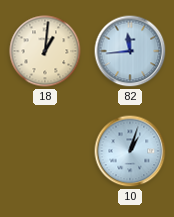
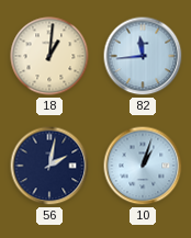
56: none -> 2:02 (49, 166)
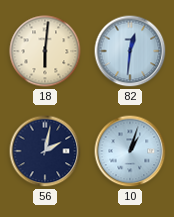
18: 1:01 -> 6:01 (45, 51)
82: 11:44 -> 12:31 (130, 51)
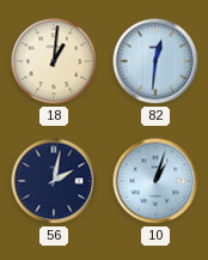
18: 6:01 -> 1:01 (54, 61)
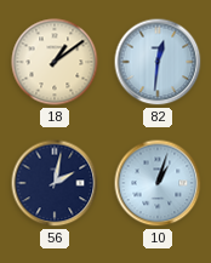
18: 1:01 -> 1:09 (55, 62)
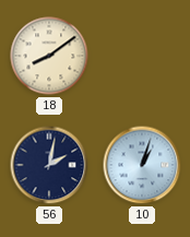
18: 1:09 -> 8:09 (49, 56)
82: 12:31 -> none (158, 62)
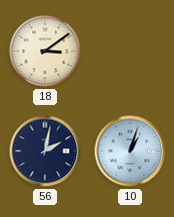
18: 8:09 -> 3:09 (45, 51)
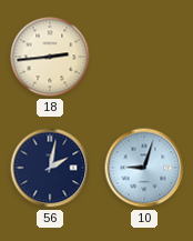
18: 3:09 -> 2:44 (50, 57)
10: 1:03 -> 9:03 (144, 168)
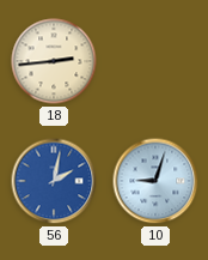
56 dial: navy -> blue (54, 181)
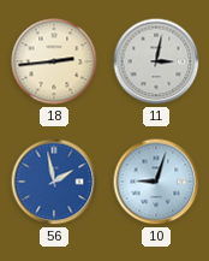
11: none -> 3:02 (156, 61)
56: 2:02 -> 1:58 (54, 182)
